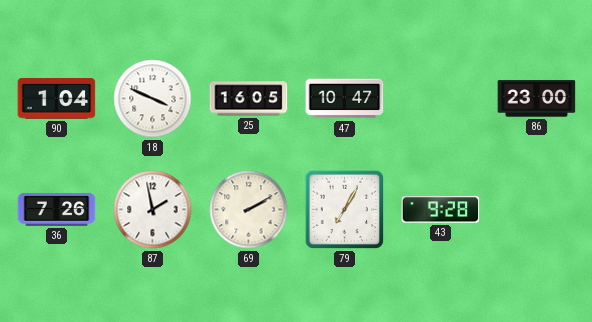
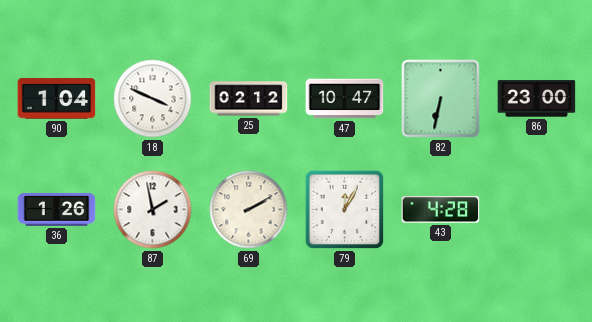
25: 16:05 -> 02:12 (249, 99)
82: none -> 6:32 (441, 99)
36: 7:26 -> 1:26 (57, 209)
79: 7:05 -> 12:05 (345, 210)
43: 9:28 -> 4:28 (441, 210)
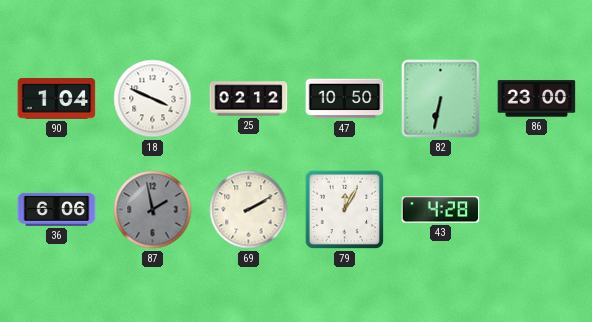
47: 10:47 -> 10:50 (345, 99)
36: 1:26 -> 6:06 (57, 209)
87 dial: white -> grey (153, 210)
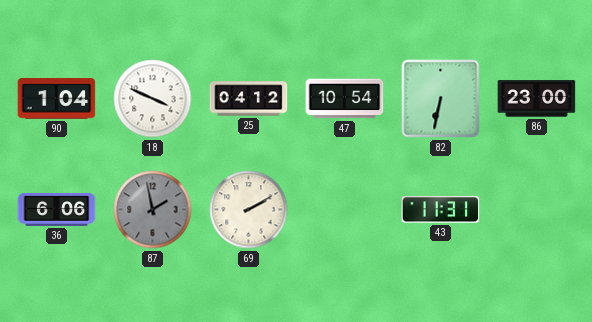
25: 02:12 -> 04:12 (249, 99)
47: 10:50 -> 10:54 (345, 99)
79: 12:05 -> none (345, 210)
43: 4:28 -> 11:31 (441, 210)
